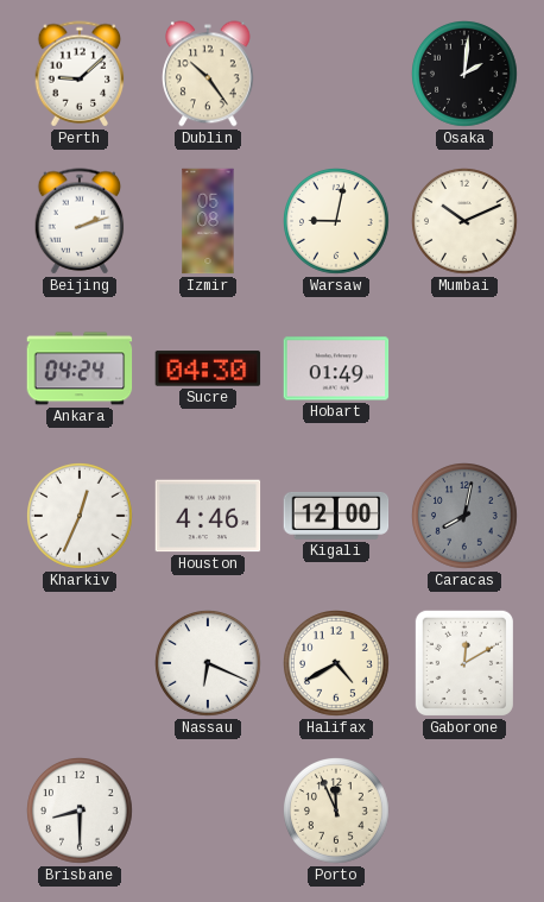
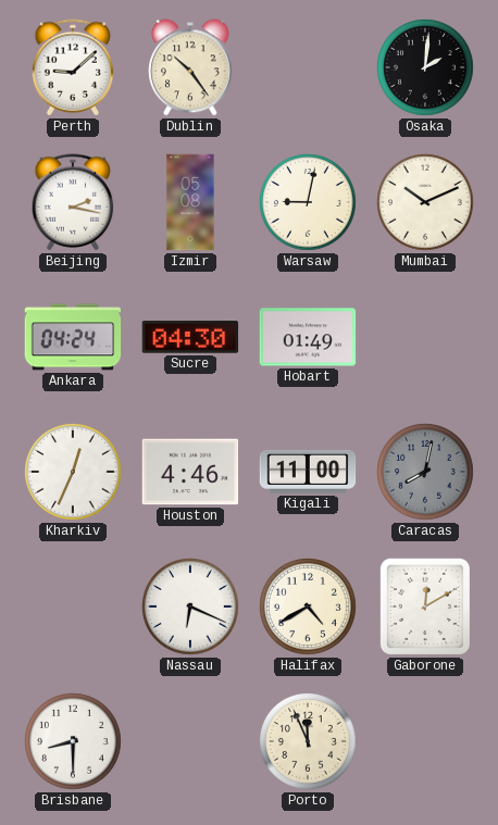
Beijing: 2:12 -> 2:17 (73, 202)
Kigali: 12:00 -> 11:00 (308, 472)
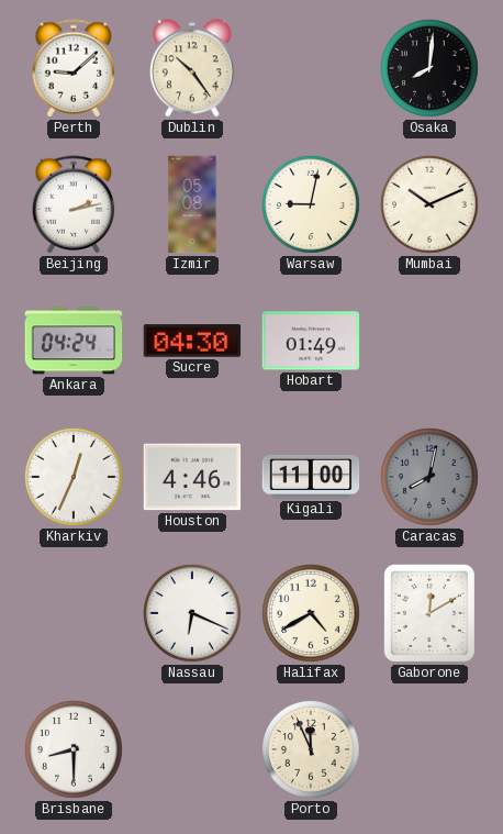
Osaka: 2:01 -> 8:01 (431, 69)
Beijing: 2:17 -> 2:13 (74, 204)
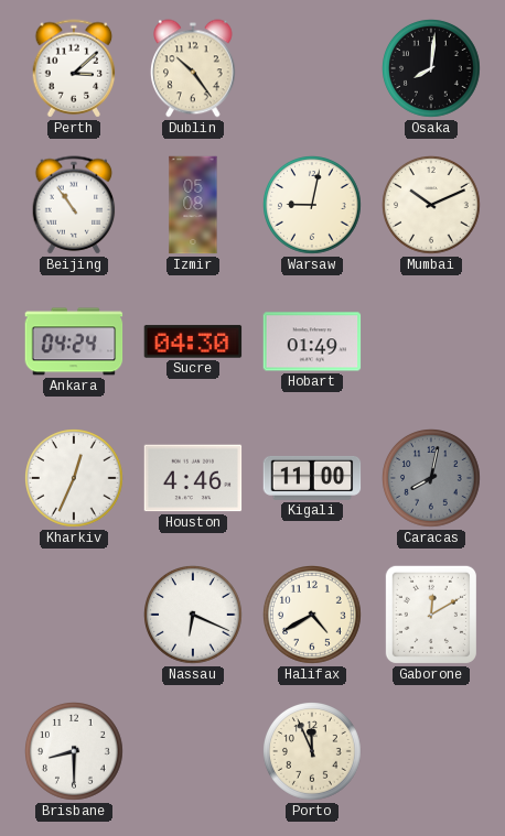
Perth: 9:08 -> 3:08 (74, 68)
Beijing: 2:13 -> 10:54 (74, 205)
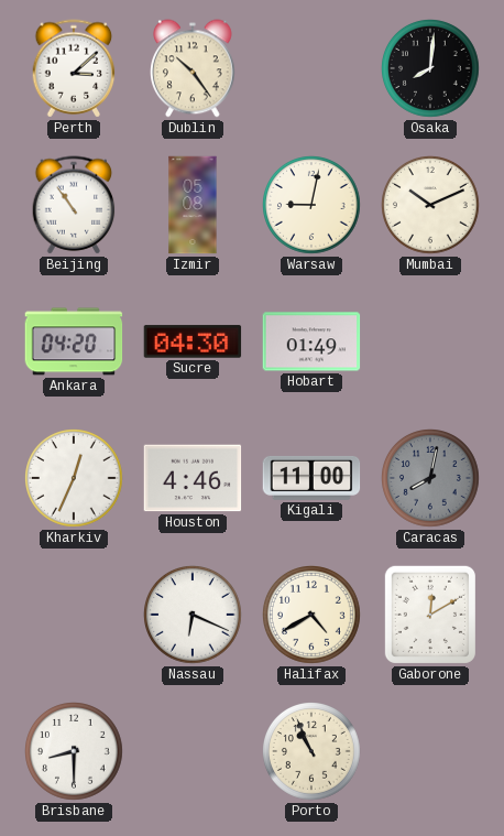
Ankara: 04:24 -> 04:20 (74, 341)
Porto: 11:56 -> 10:56 (313, 752)
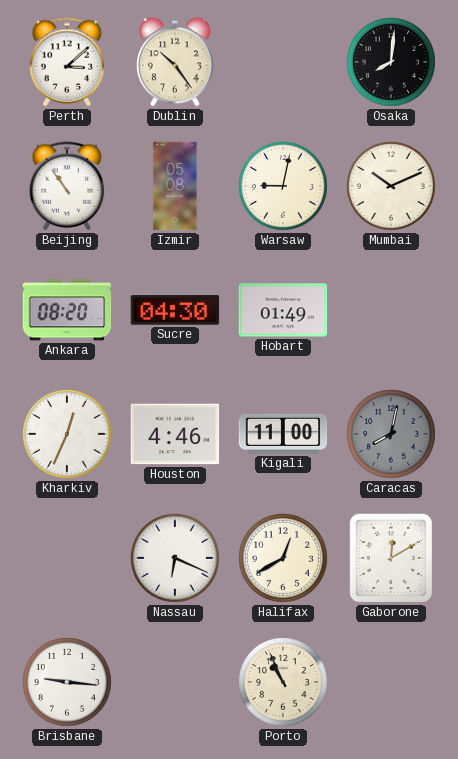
Ankara: 04:20 -> 08:20 (67, 310)
Halifax: 4:40 -> 12:40 (284, 559)
Brisbane: 8:30 -> 9:16 (68, 683)
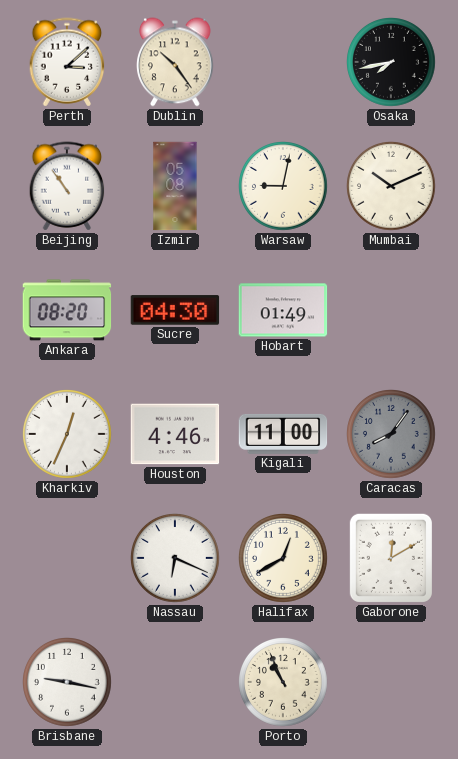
Osaka: 8:01 -> 7:43 (392, 63)
Caracas: 8:02 -> 8:06 (392, 435)
Brisbane: 9:16 -> 9:17 (68, 683)
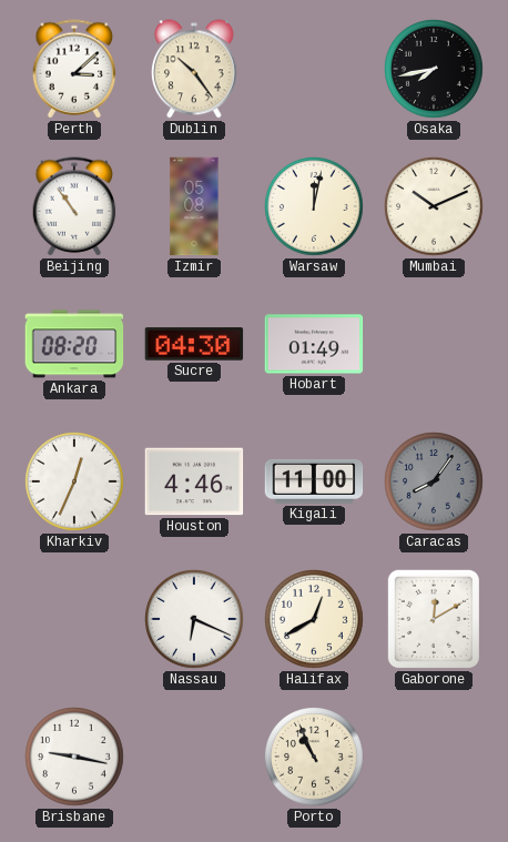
Warsaw: 9:02 -> 12:02 (315, 207)
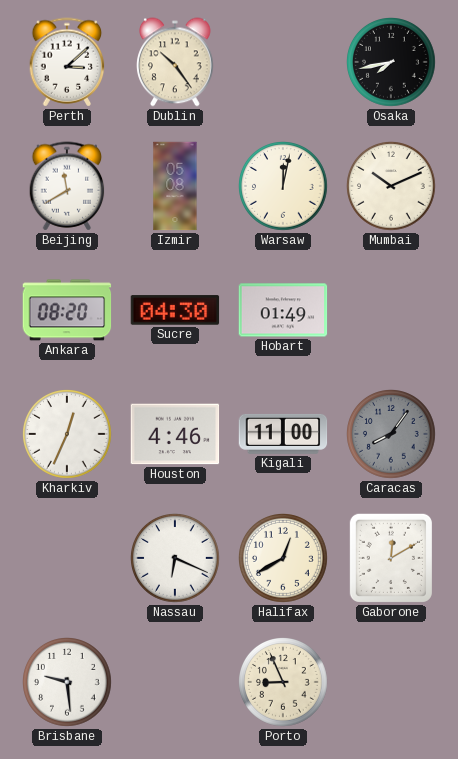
Beijing: 10:54 -> 11:40 (67, 186)
Brisbane: 9:17 -> 9:29 (68, 683)
Porto: 10:56 -> 8:56 (284, 683)
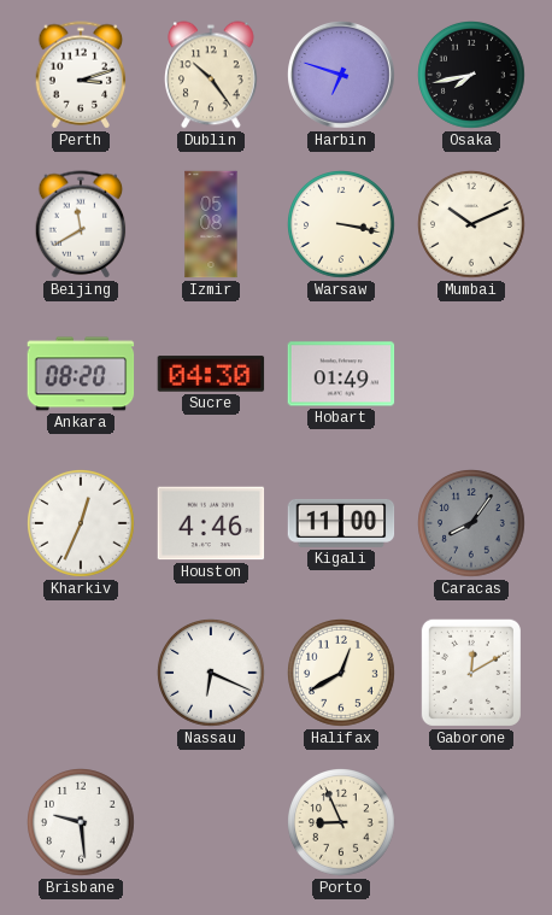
Perth: 3:08 -> 3:12 (81, 75)
Harbin: none -> 6:48 (342, 76)
Warsaw: 12:02 -> 3:17 (342, 225)
